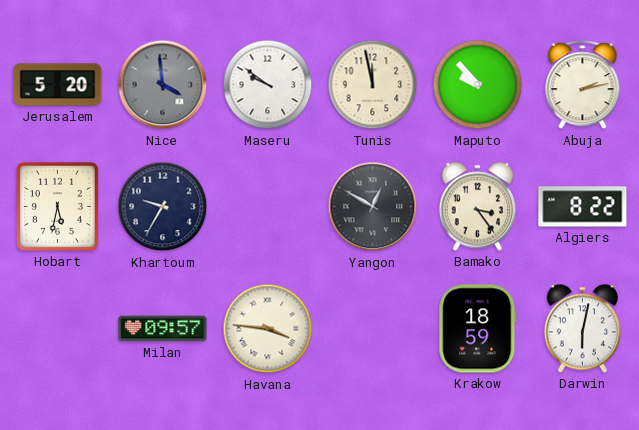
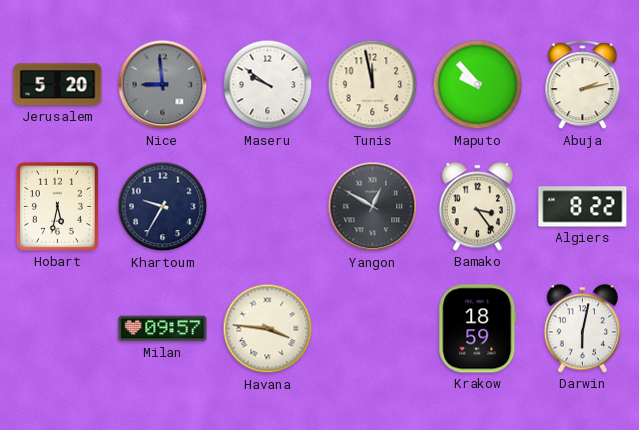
Nice: 3:59 -> 8:59 (163, 85)
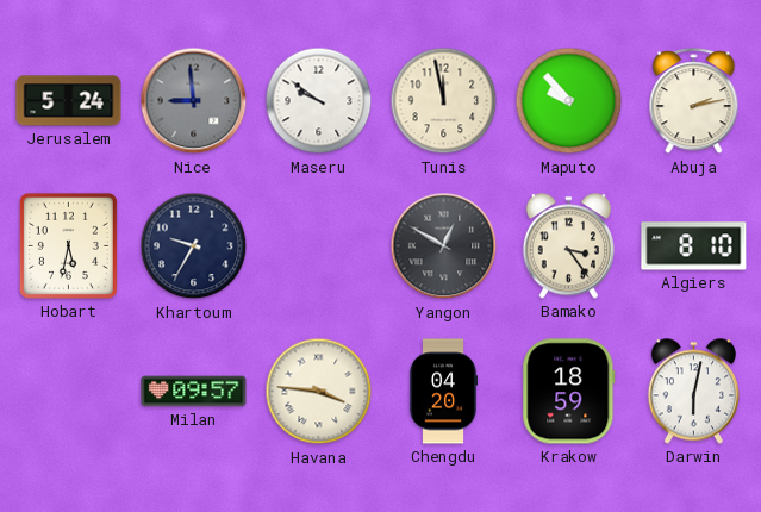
Jerusalem: 5:20 -> 5:24 (69, 101)
Algiers: 8:22 -> 8:10 (694, 246)
Chengdu: none -> 04:20 (443, 392)
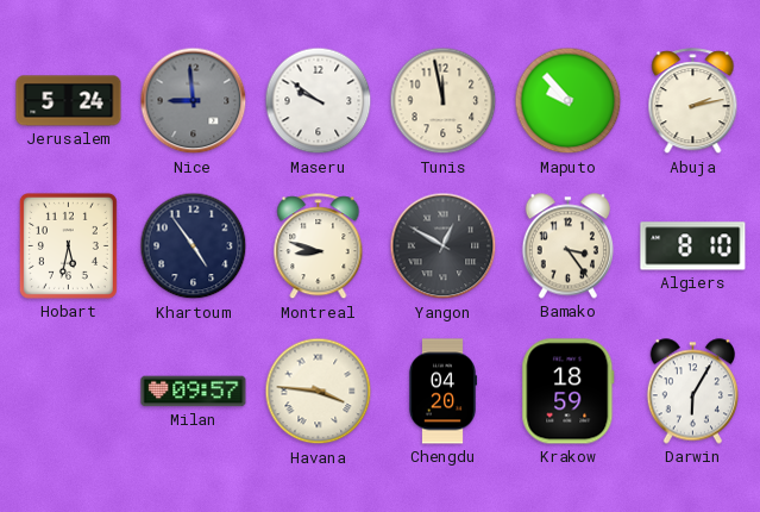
Khartoum: 9:35 -> 4:54 (194, 246)
Montreal: none -> 8:48 (319, 246)
Darwin: 6:02 -> 6:05 (692, 392)
